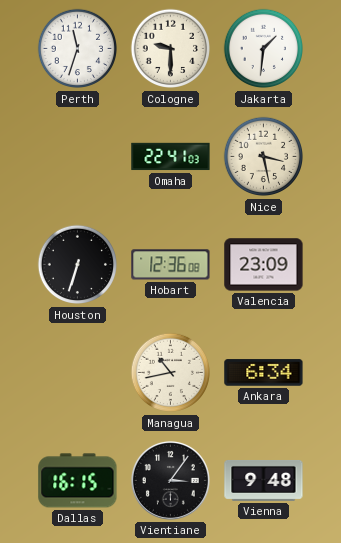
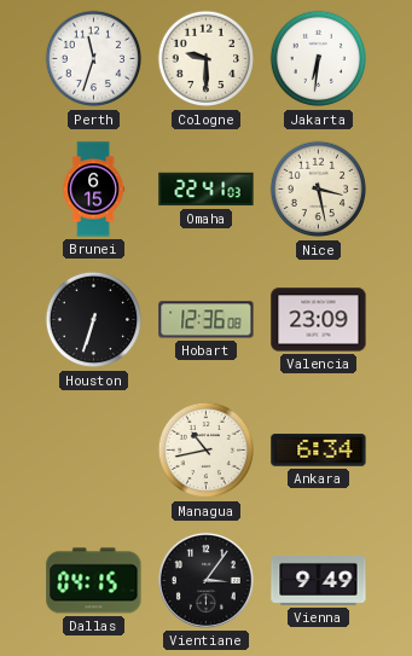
Jakarta: 1:31 -> 6:31 (319, 59)
Brunei: none -> 6:15 (94, 190)
Dallas: 16:15 -> 04:15 (94, 581)
Vienna: 9:48 -> 9:49 (319, 580)
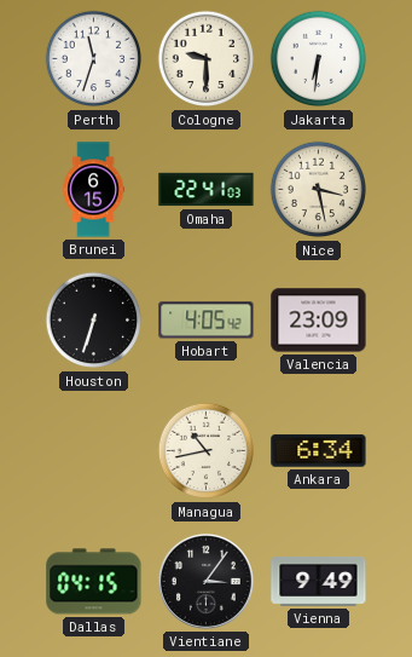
Hobart: 12:36 -> 4:05 (207, 321)
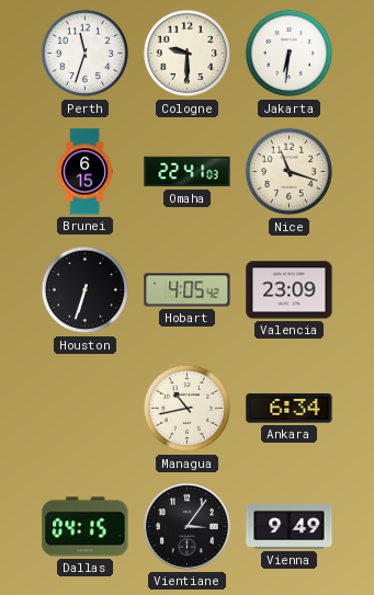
Nice: 3:28 -> 11:18 (290, 172)
